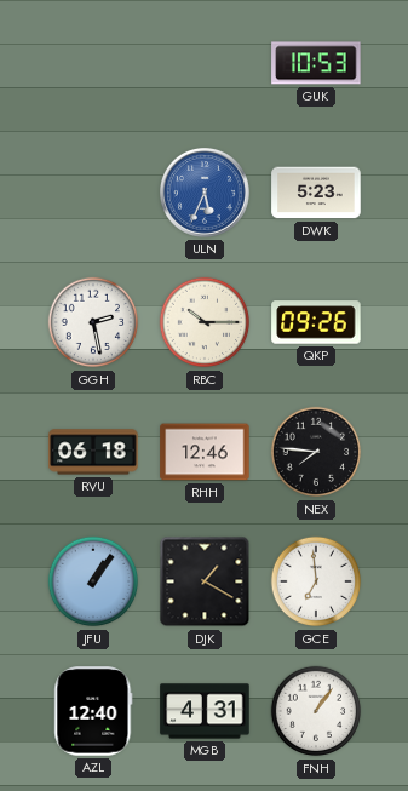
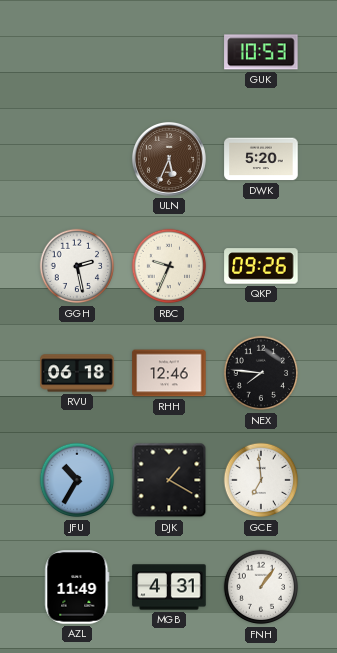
ULN dial: blue -> brown (170, 160)
DWK: 5:23 -> 5:20 (261, 159)
RBC: 10:15 -> 9:34 (169, 266)
JFU: 1:06 -> 10:35 (77, 480)
AZL: 12:40 -> 11:49 (77, 587)
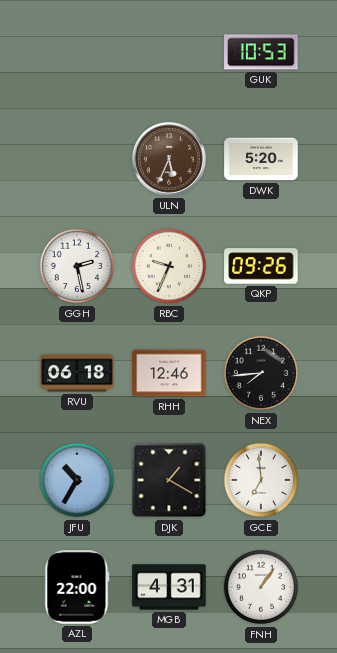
NEX: 7:46 -> 7:44 (261, 373)
AZL: 11:49 -> 22:00 (77, 587)
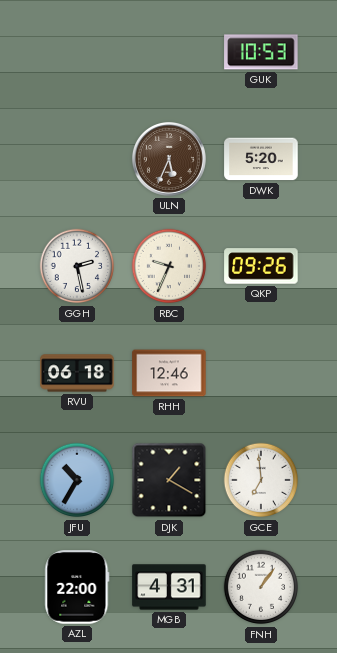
NEX: 7:44 -> none (261, 373)
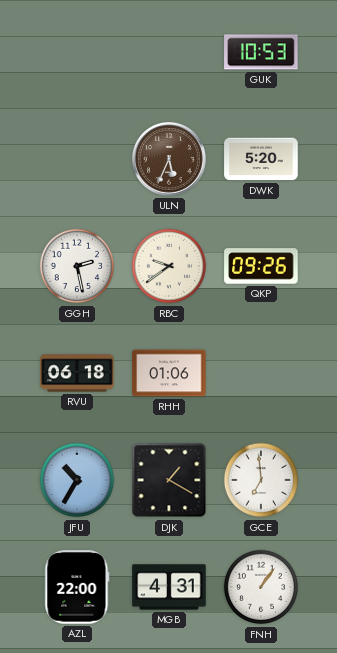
RBC: 9:34 -> 9:39 (169, 266)
RHH: 12:46 -> 01:06 (169, 373)
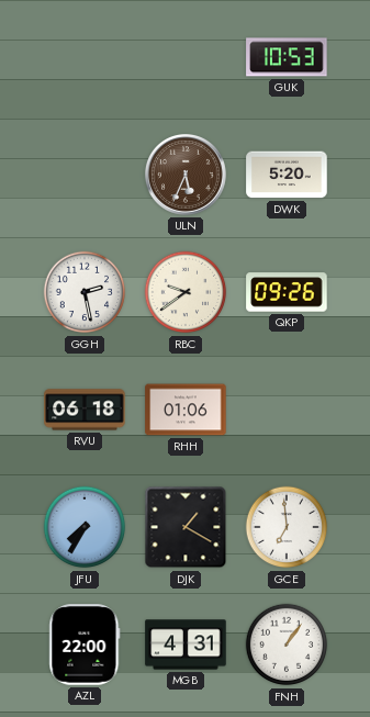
JFU: 10:35 -> 7:35 (85, 527)
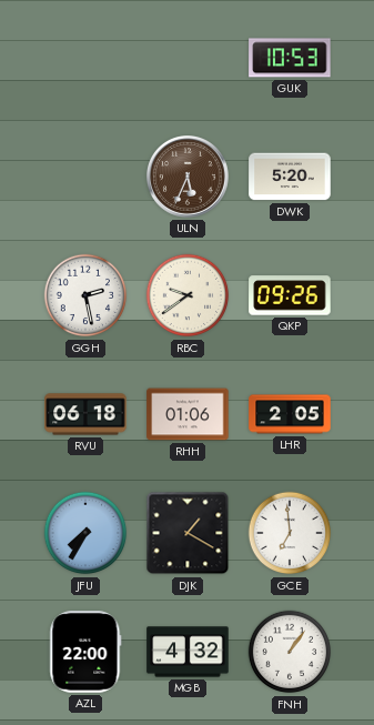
LHR: none -> 2:05 (290, 414)
MGB: 4:31 -> 4:32 (188, 652)
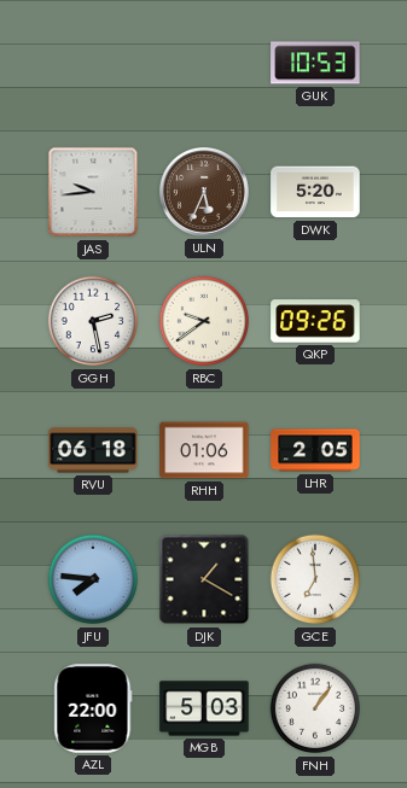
JAS: none -> 9:44 (93, 192)
JFU: 7:35 -> 7:46 (93, 579)
MGB: 4:32 -> 5:03 (204, 708)
